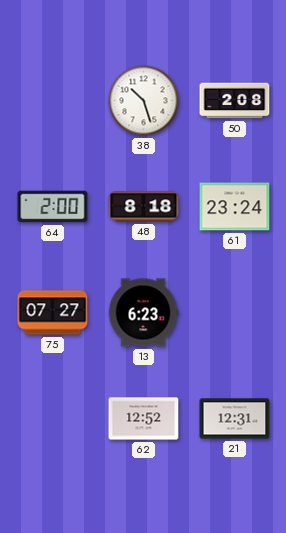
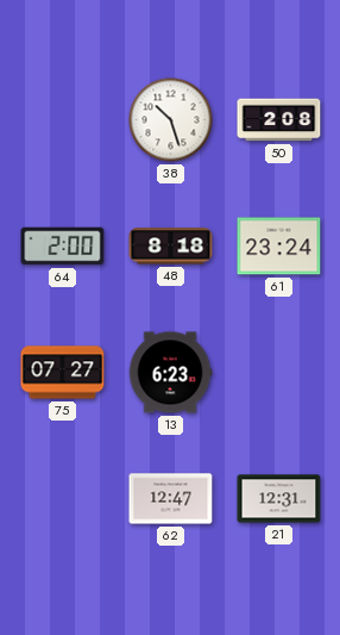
62: 12:52 -> 12:47 (171, 499)
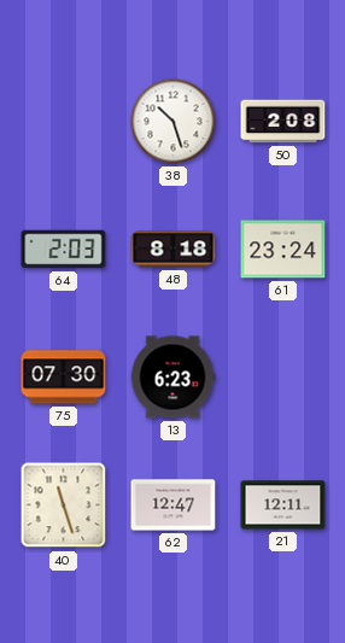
64: 2:00 -> 2:03 (64, 250)
75: 07:27 -> 07:30 (64, 378)
40: none -> 11:27 (64, 505)
21: 12:31 -> 12:11 (283, 505)
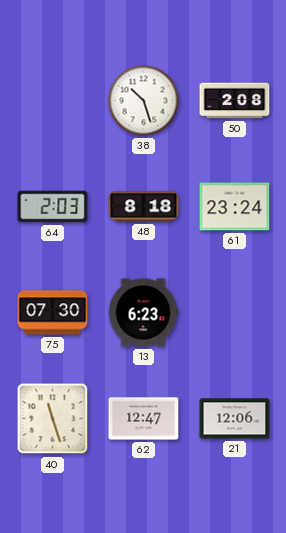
21: 12:11 -> 12:06 (235, 419)
